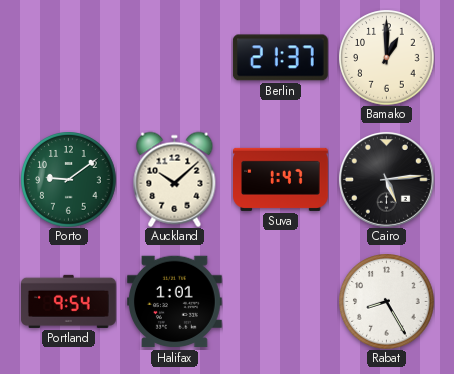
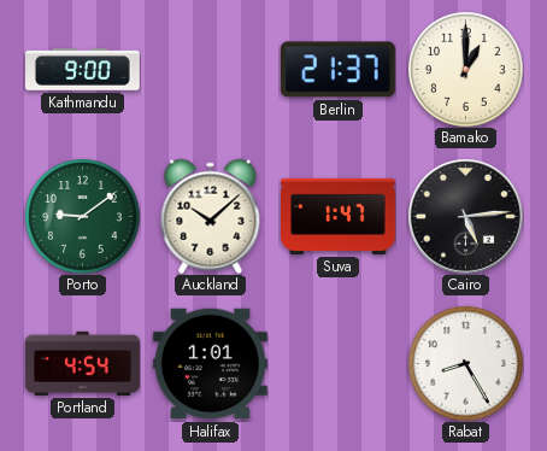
Kathmandu: none -> 9:00 (83, 70)
Portland: 9:54 -> 4:54 (83, 363)
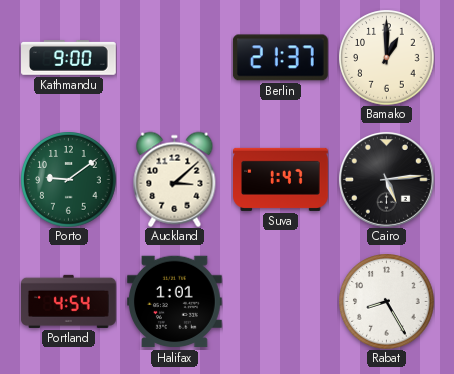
Auckland: 10:08 -> 3:08 (175, 179)
